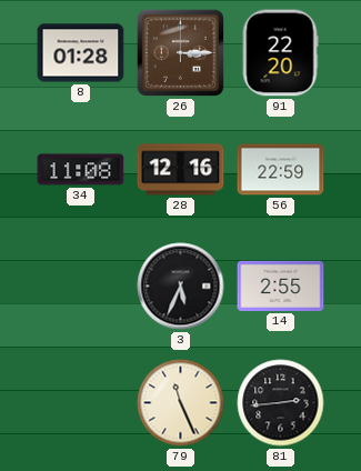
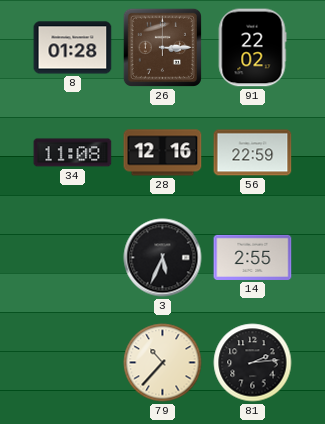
91: 22:20 -> 22:02 (252, 48)
79: 11:26 -> 10:37 (163, 363)
81: 2:44 -> 2:14 (253, 363)
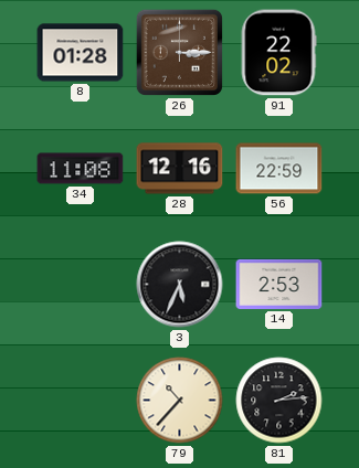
14: 2:55 -> 2:53 (279, 284)
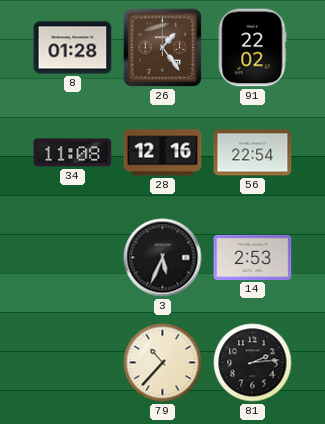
26: 3:15 -> 1:24 (162, 47)
56: 22:59 -> 22:54 (253, 153)
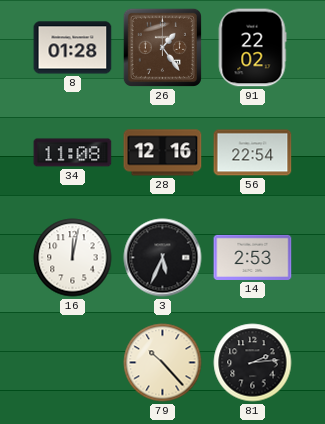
16: none -> 12:02 (73, 258)
79: 10:37 -> 10:23 (163, 363)
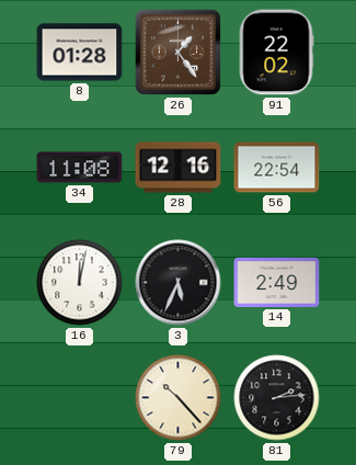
14: 2:53 -> 2:49 (277, 282)
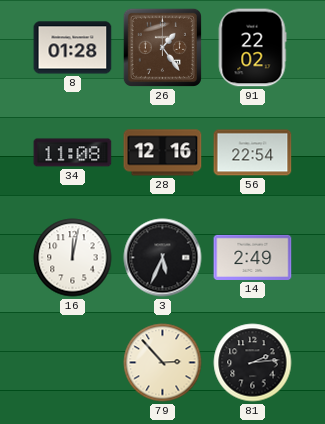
79: 10:23 -> 2:53 (163, 363)
